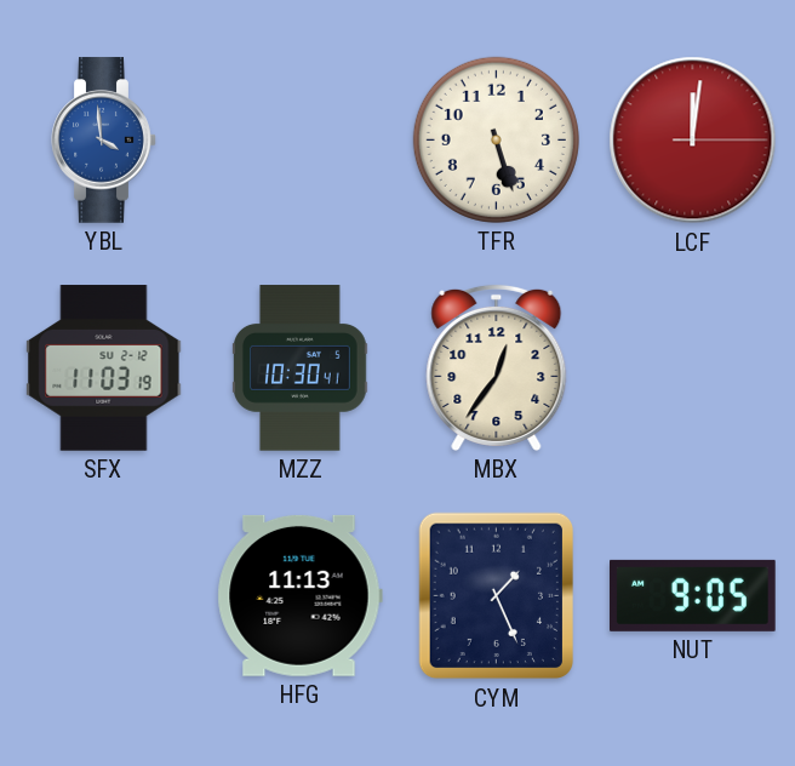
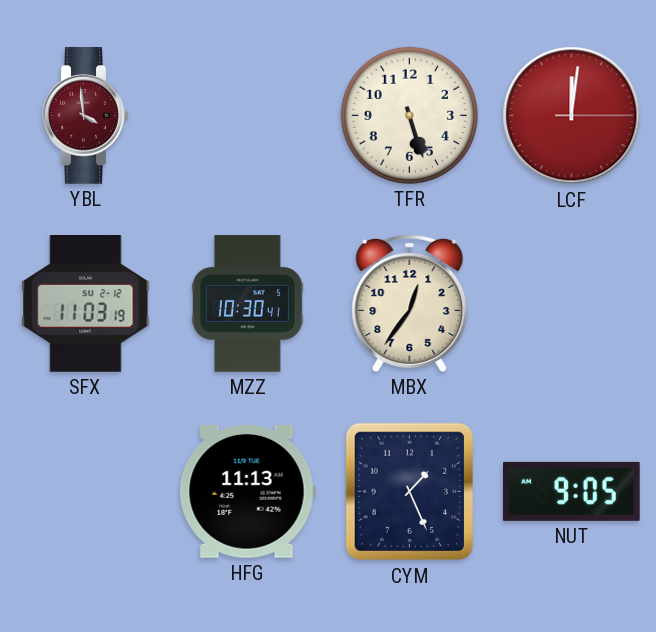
YBL dial: blue -> burgundy (86, 116)
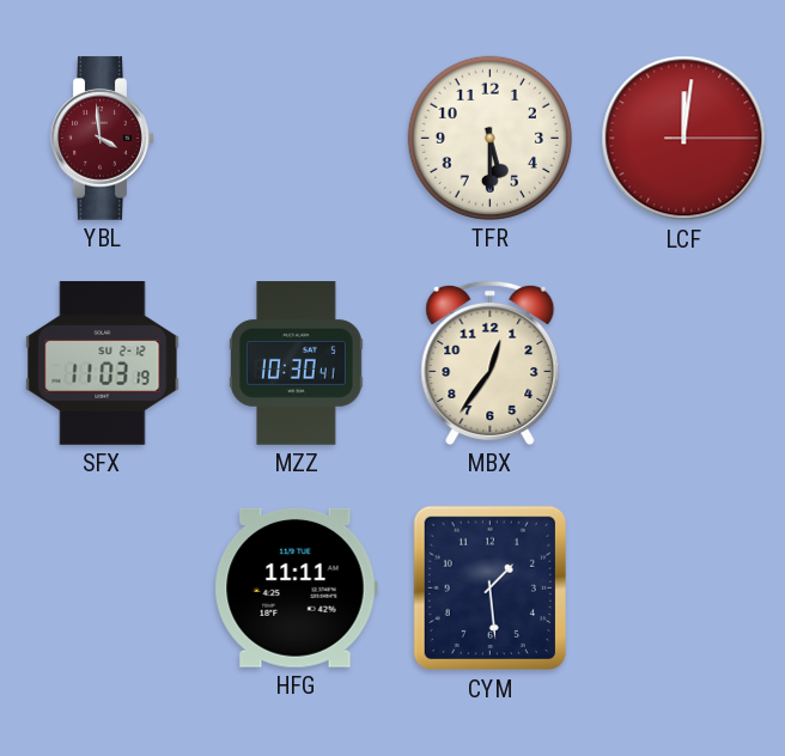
TFR: 5:27 -> 5:30 (489, 138)
HFG: 11:13 -> 11:11 (296, 587)
CYM: 1:26 -> 1:29 (489, 589)
NUT: 9:05 -> none (572, 491)
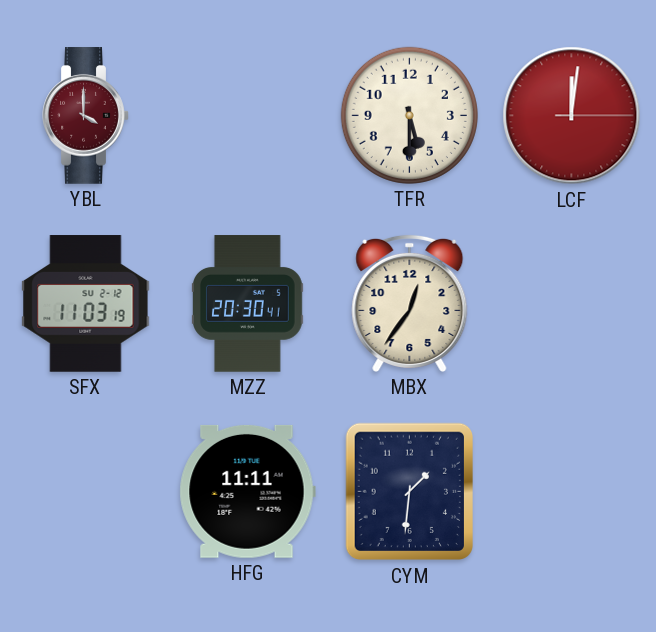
YBL: 3:59 -> 4:00 (86, 116)
MZZ: 10:30 -> 20:30 (248, 304)
CYM: 1:29 -> 1:31 (409, 492)
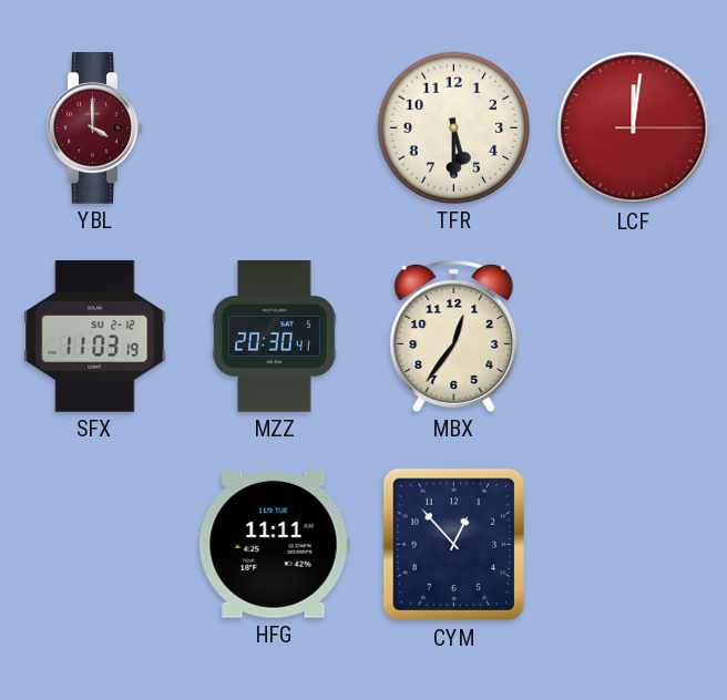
CYM: 1:31 -> 12:53 (453, 545)
